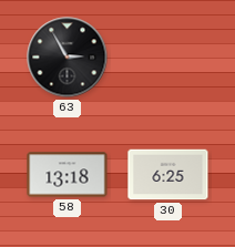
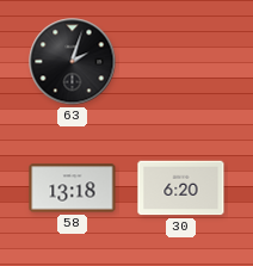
63: 2:55 -> 2:03 (73, 62)
30: 6:25 -> 6:20 (181, 188)
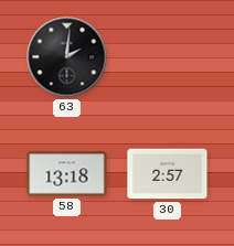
63: 2:03 -> 2:01 (67, 57)
30: 6:20 -> 2:57 (168, 174)
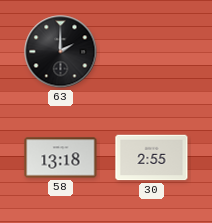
63: 2:01 -> 2:00 (61, 52)
30: 2:57 -> 2:55 (152, 158)
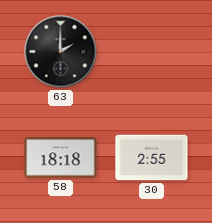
58: 13:18 -> 18:18 (61, 158)
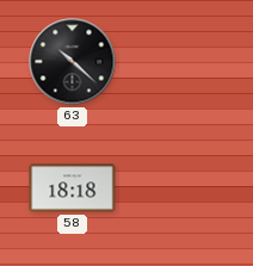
63: 2:00 -> 10:22 (73, 62)
30: 2:55 -> none (152, 158)
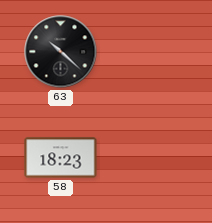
58: 18:18 -> 18:23 (61, 158)
